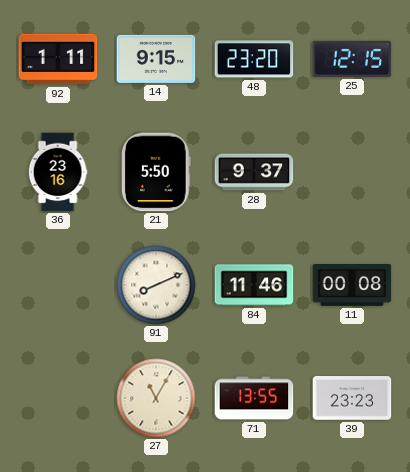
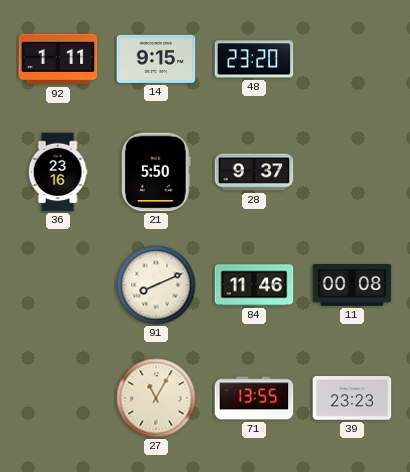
25: 12:15 -> none (352, 59)
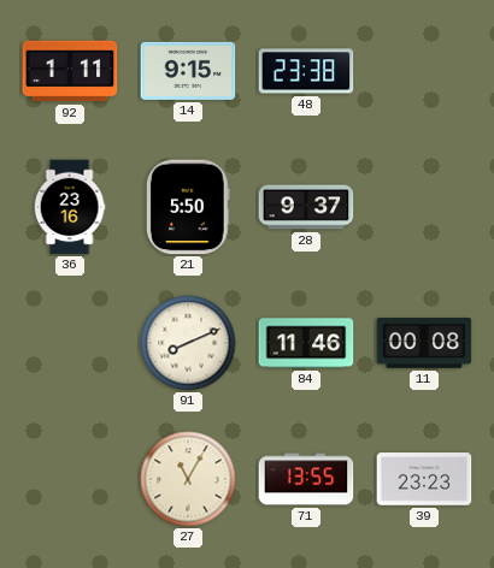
48: 23:20 -> 23:38 (306, 71)
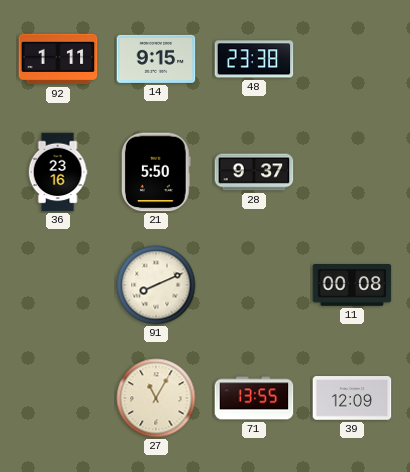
84: 11:46 -> none (306, 343)
39: 23:23 -> 12:09 (352, 398)
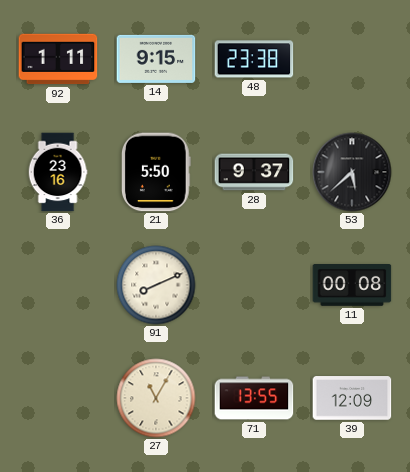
53: none -> 5:38 (352, 172)
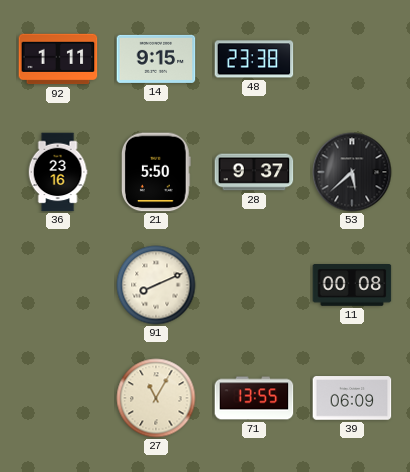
39: 12:09 -> 06:09 (352, 398)
